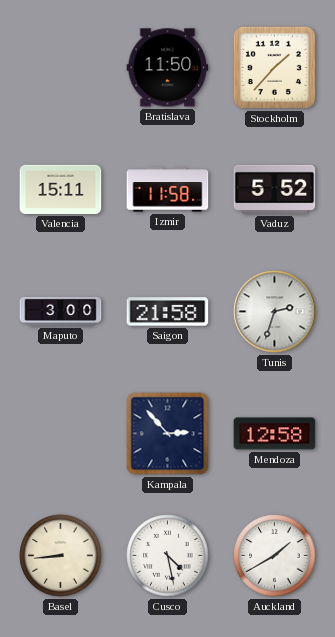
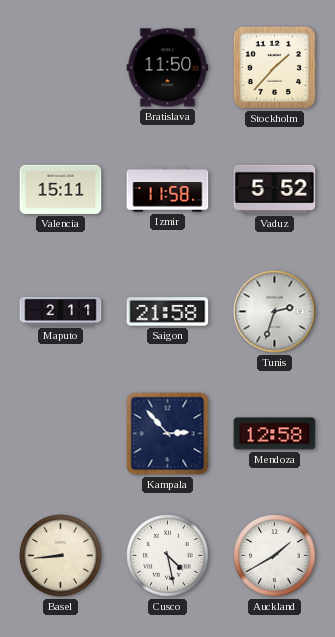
Maputo: 3:00 -> 2:11 (61, 311)
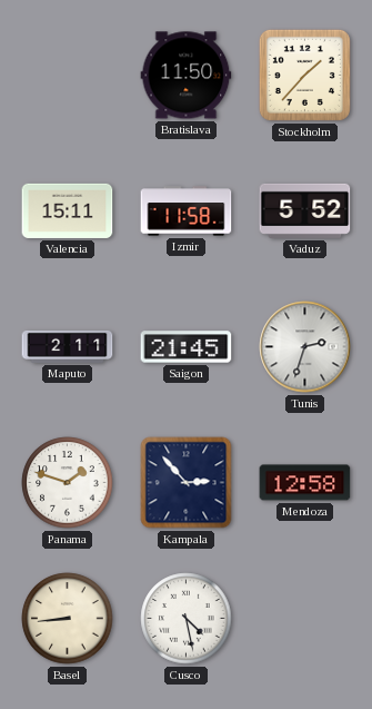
Saigon: 21:58 -> 21:45 (187, 347)
Panama: none -> 1:48 (68, 483)
Auckland: 1:40 -> none (275, 556)
